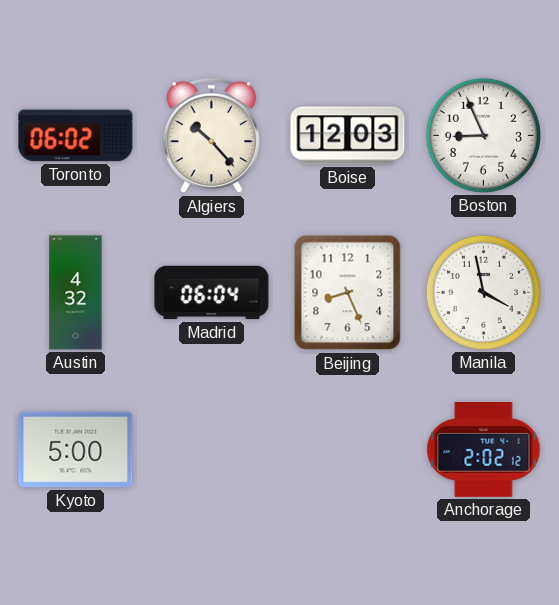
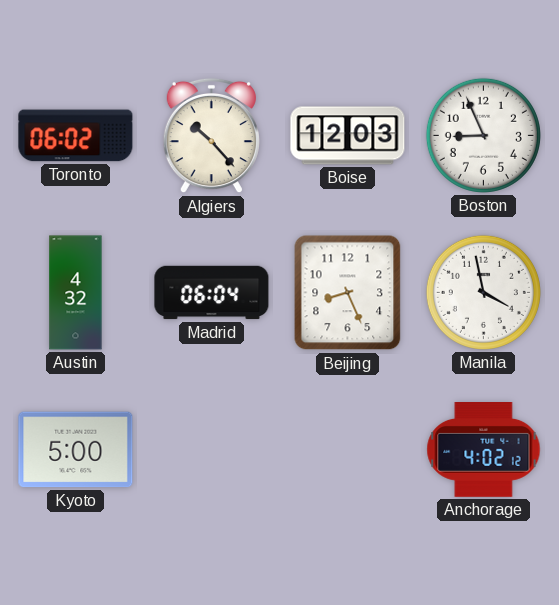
Anchorage: 2:02 -> 4:02 (484, 450)
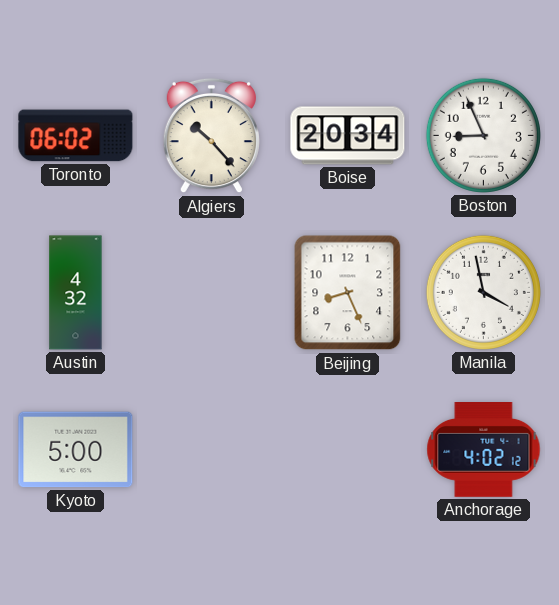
Boise: 12:03 -> 20:34 (348, 136)
Madrid: 06:04 -> none (212, 293)
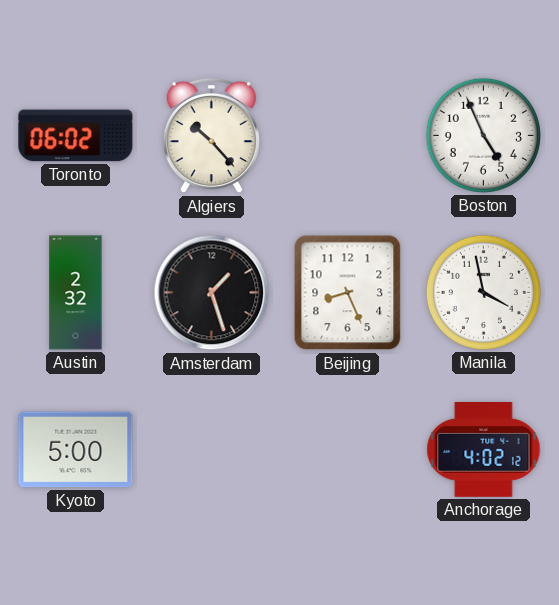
Boise: 20:34 -> none (348, 136)
Boston: 8:56 -> 4:56 (483, 135)
Austin: 4:32 -> 2:32 (76, 293)
Amsterdam: none -> 1:27 (212, 293)
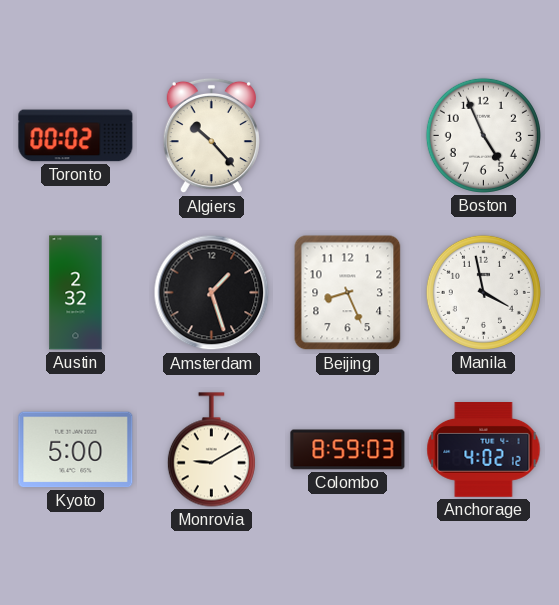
Toronto: 06:02 -> 00:02 (76, 136)
Monrovia: none -> 9:10 (211, 450)
Colombo: none -> 8:59 (348, 450)
